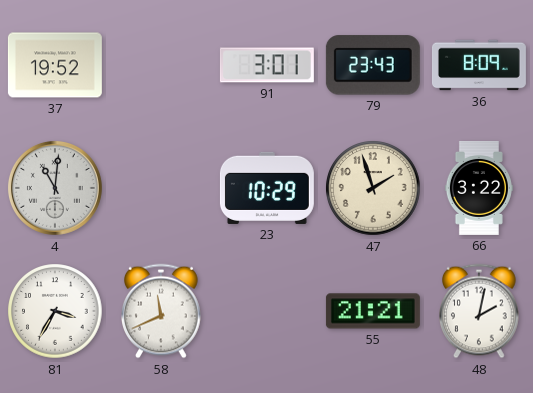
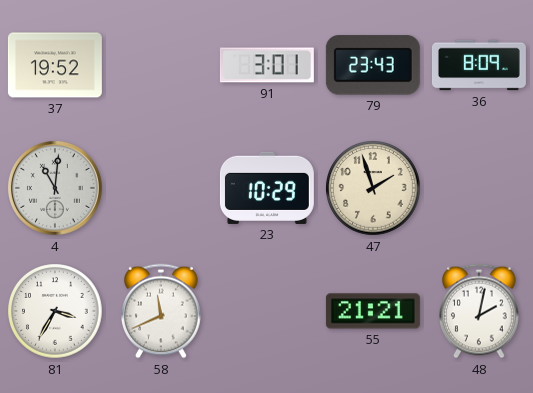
66: 3:22 -> none (479, 188)
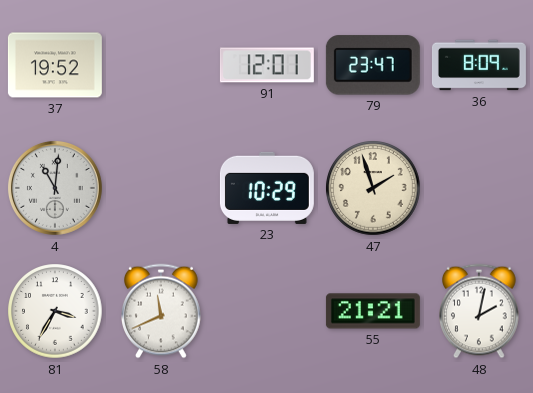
91: 3:01 -> 12:01 (267, 65)
79: 23:43 -> 23:47 (373, 65)
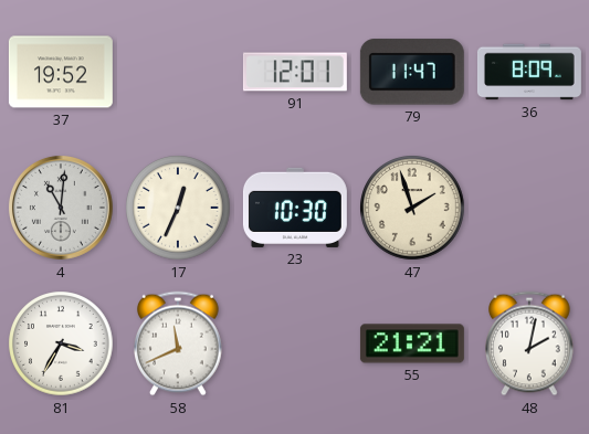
79: 23:47 -> 11:47 (412, 72)
17: none -> 12:34 (178, 208)
23: 10:29 -> 10:30 (295, 208)
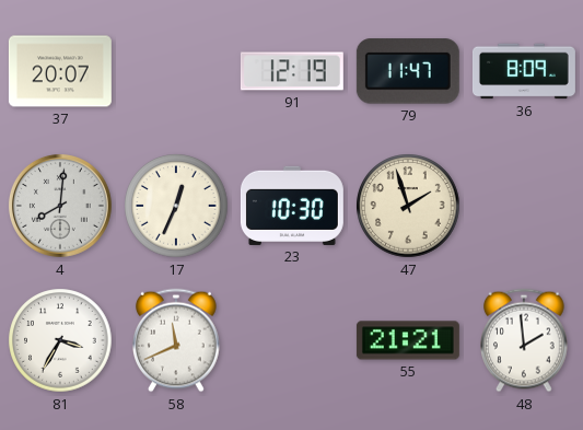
37: 19:52 -> 20:07 (60, 71)
91: 12:01 -> 12:19 (292, 71)
4: 11:01 -> 8:01 (60, 206)
48: 2:02 -> 1:59 (524, 340)
